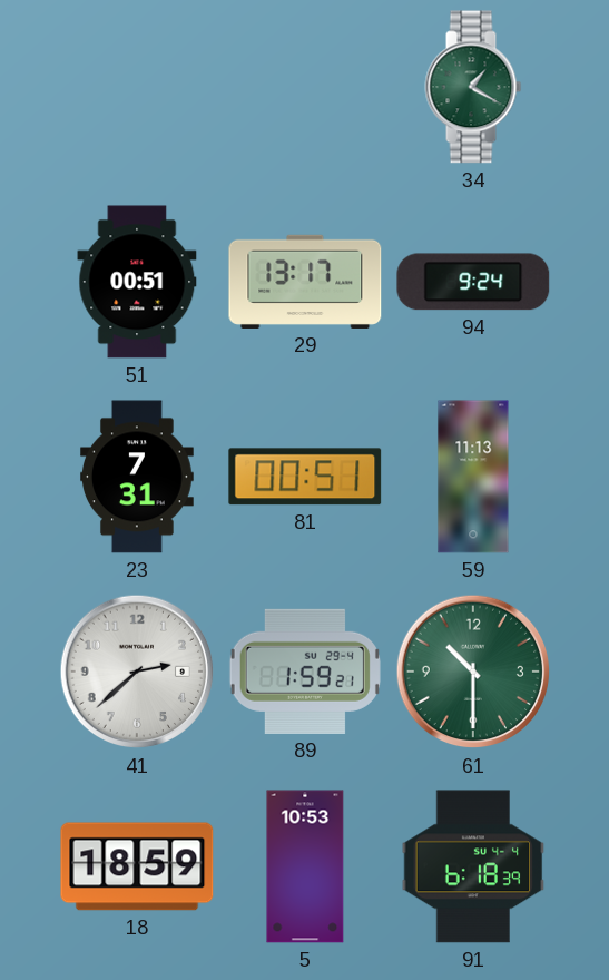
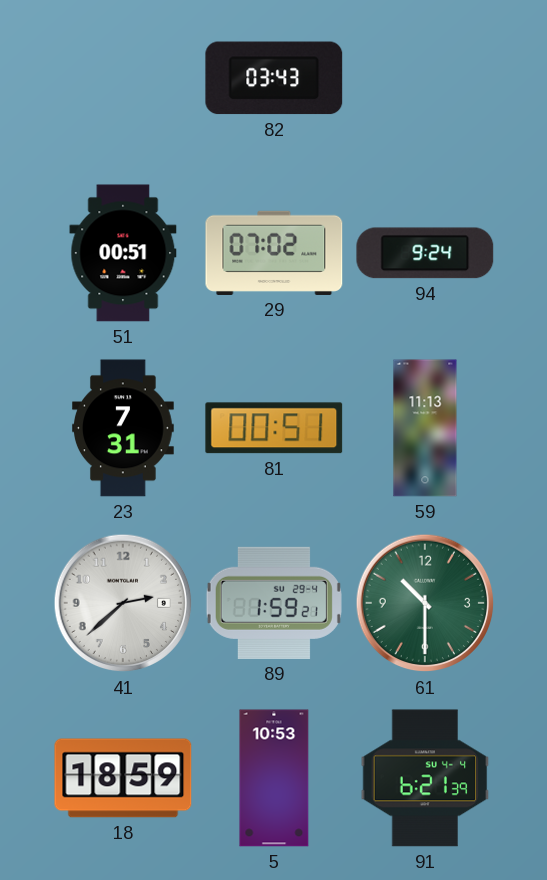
82: none -> 03:43 (274, 78)
34: 1:20 -> none (473, 87)
29: 13:17 -> 07:02 (274, 253)
91: 6:18 -> 6:21 (425, 778)
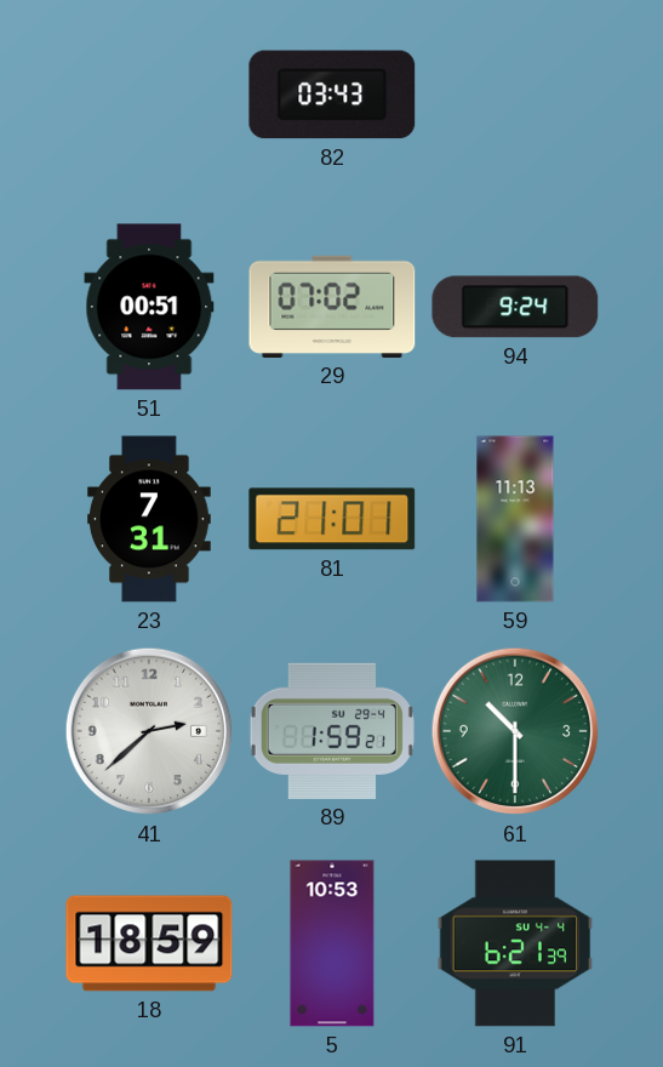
81: 00:51 -> 21:01 (332, 519)
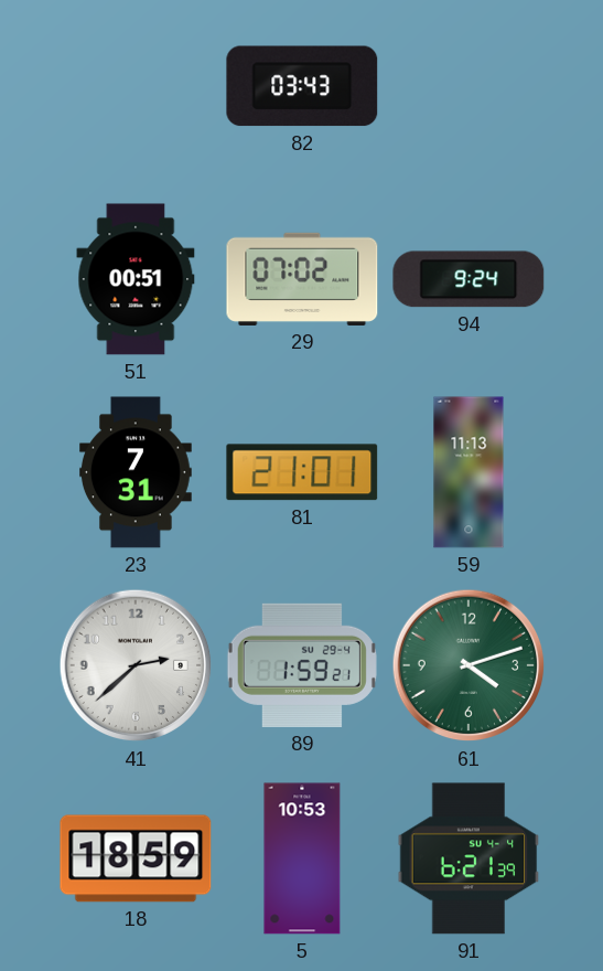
61: 10:30 -> 4:12 (469, 665)
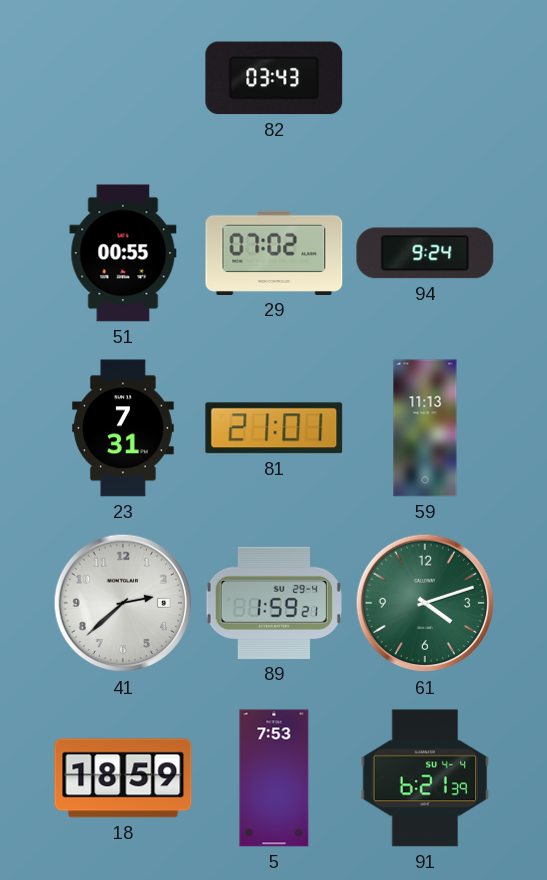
51: 00:51 -> 00:55 (123, 253)
5: 10:53 -> 7:53 (274, 778)
